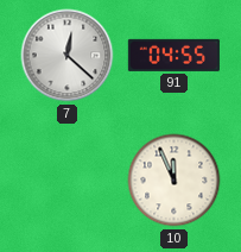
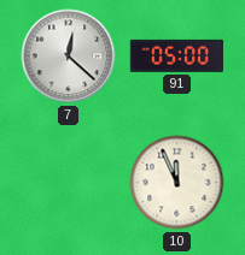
91: 04:55 -> 05:00 (176, 55)
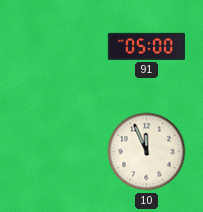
7: 12:22 -> none (69, 57)
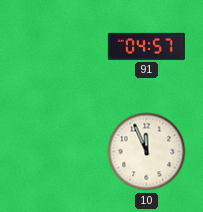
91: 05:00 -> 04:57 (146, 46)
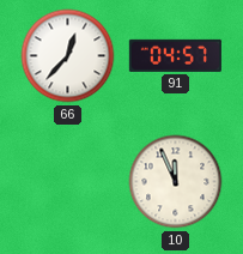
66: none -> 12:37 (68, 56)
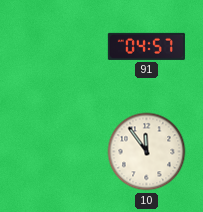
66: 12:37 -> none (68, 56)
10: 11:56 -> 11:54 (147, 152)
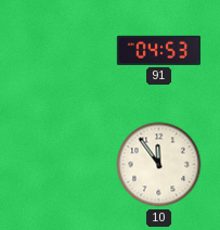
91: 04:57 -> 04:53 (158, 50)
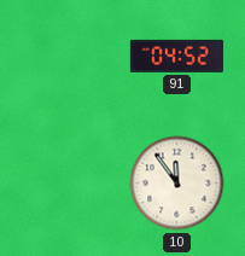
91: 04:53 -> 04:52 (176, 56)
